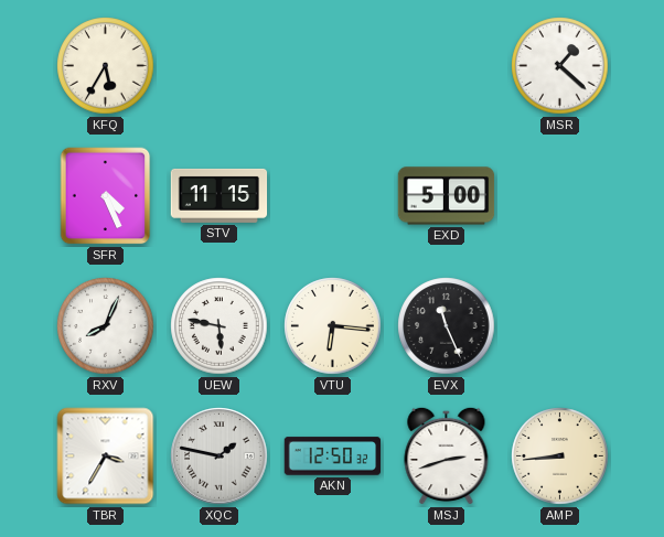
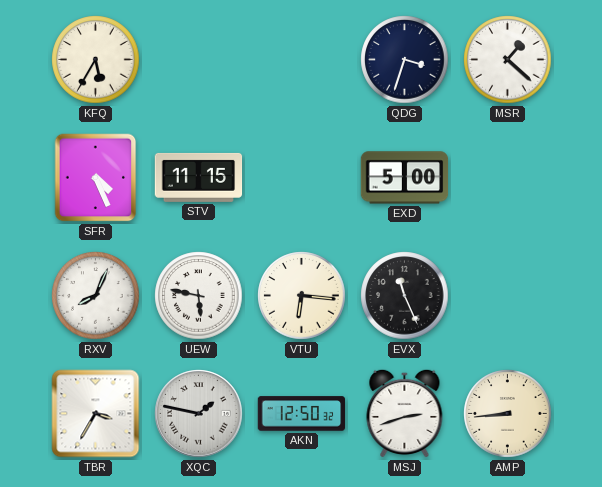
QDG: none -> 3:33 (405, 60)
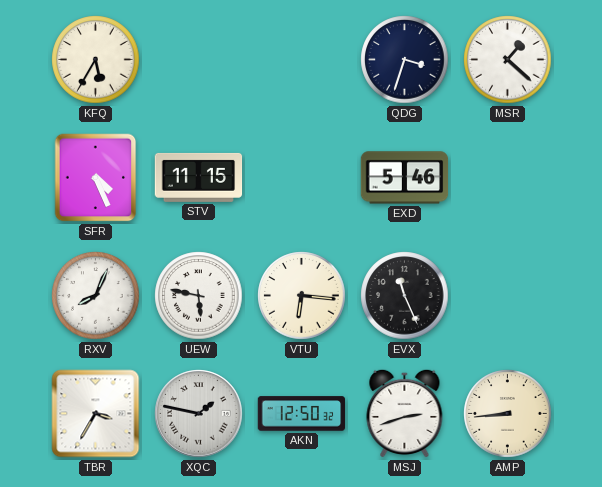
EXD: 5:00 -> 5:46 (405, 178)
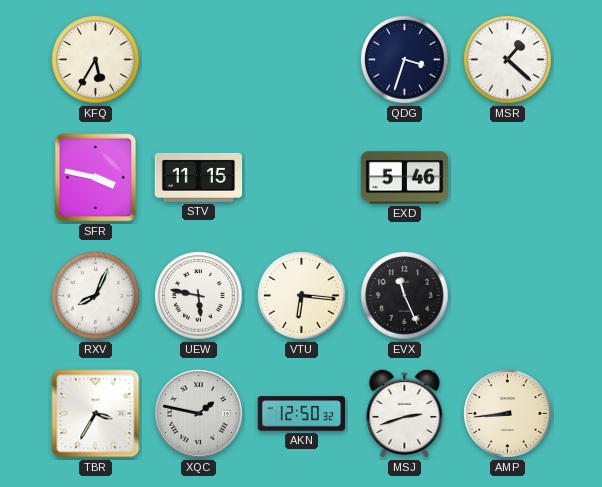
SFR: 4:26 -> 3:47 (96, 178)
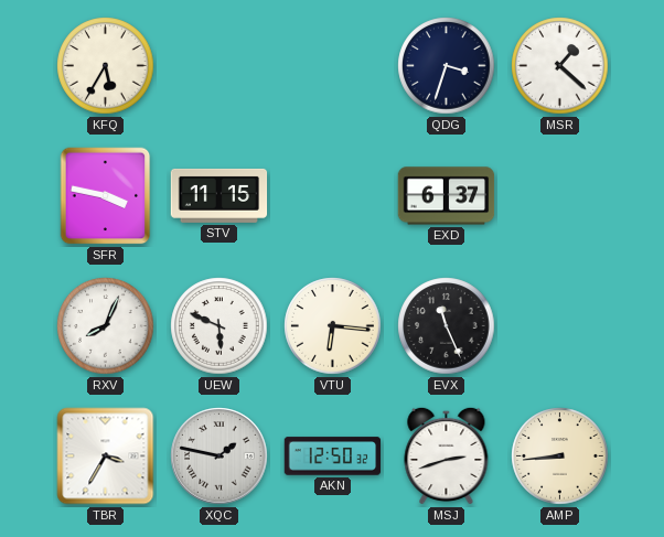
EXD: 5:46 -> 6:37 (447, 196)
UEW: 5:47 -> 5:49 (219, 326)
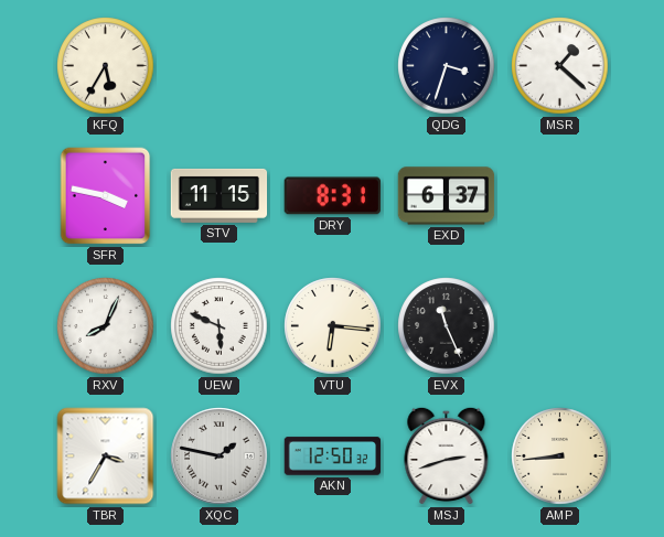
DRY: none -> 8:31 (332, 196)
